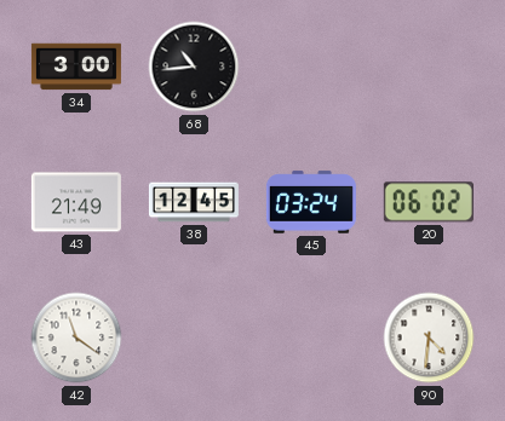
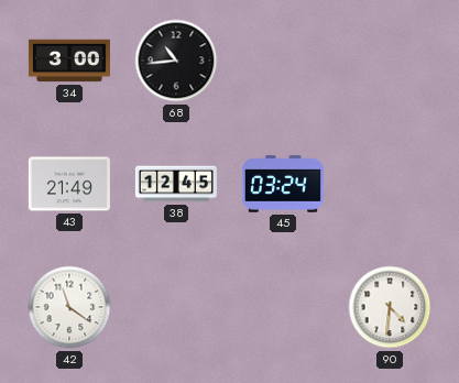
20: 06:02 -> none (429, 202)
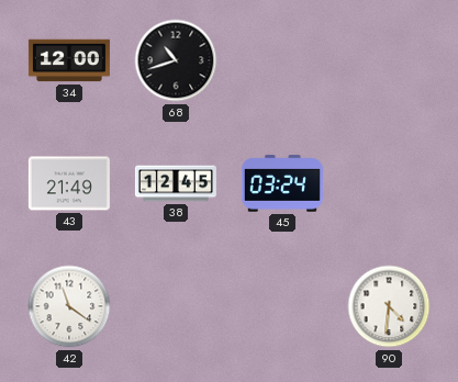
34: 3:00 -> 12:00 (69, 60)
68: 10:44 -> 10:42 (176, 60)
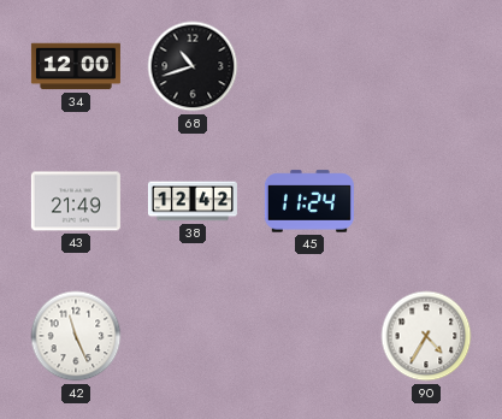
38: 12:45 -> 12:42 (193, 201)
45: 03:24 -> 11:24 (309, 201)
42: 11:21 -> 11:26 (76, 336)
90: 4:31 -> 4:35 (426, 336)
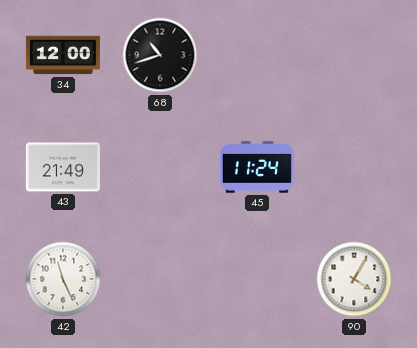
38: 12:42 -> none (193, 201)
90: 4:35 -> 4:05 (354, 279)
